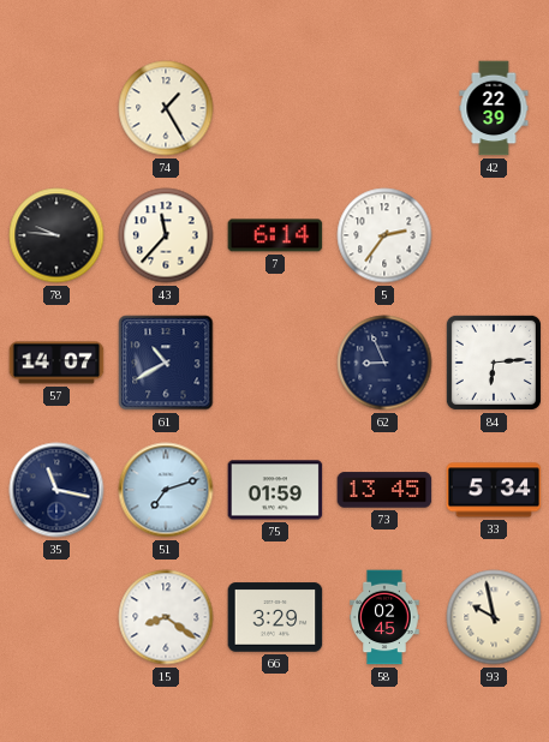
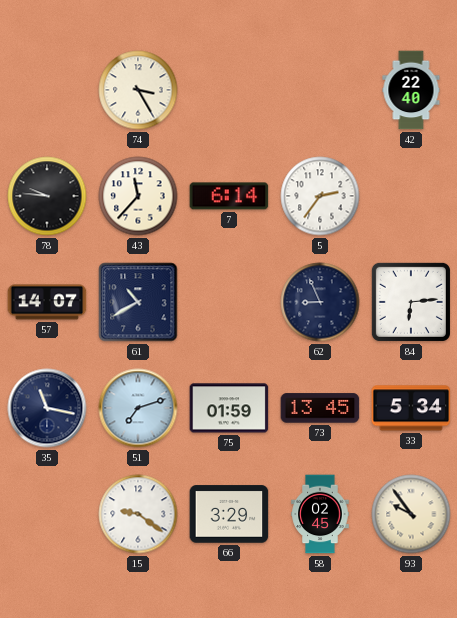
74: 1:25 -> 3:25 (138, 90)
42: 22:39 -> 22:40 (411, 90)
15: 8:21 -> 9:21 (138, 514)
93: 9:58 -> 9:54 (411, 514)
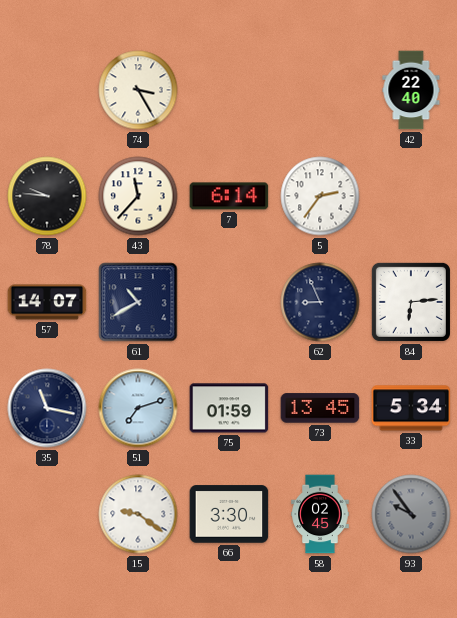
66: 3:29 -> 3:30 (229, 514)
93 dial: cream -> grey (411, 514)
